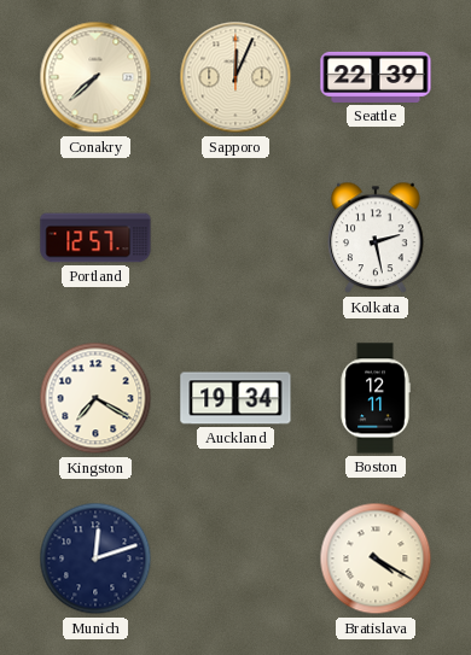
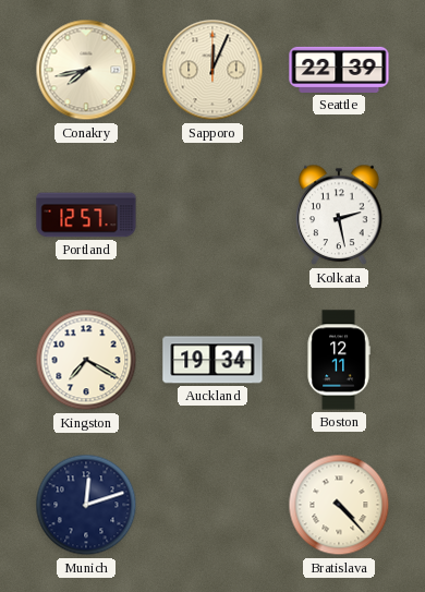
Conakry: 7:38 -> 7:43 (86, 70)
Bratislava: 4:20 -> 4:23 (339, 505)
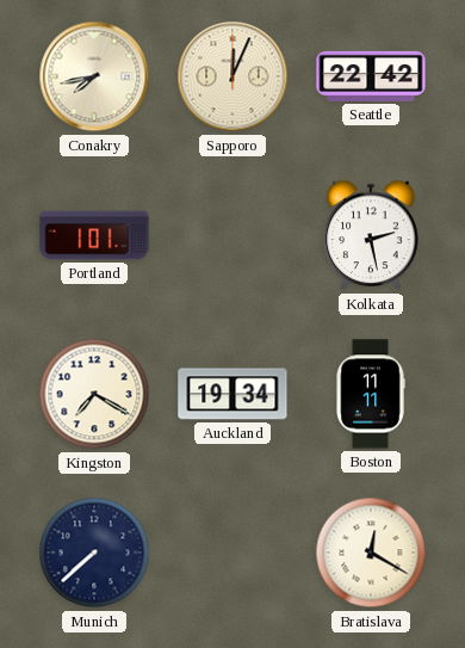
Seattle: 22:39 -> 22:42 (371, 76)
Portland: 12:57 -> 1:01 (94, 235)
Boston: 12:11 -> 11:11 (371, 394)
Munich: 12:12 -> 7:38 (94, 553)
Bratislava: 4:23 -> 12:20 (371, 553)
